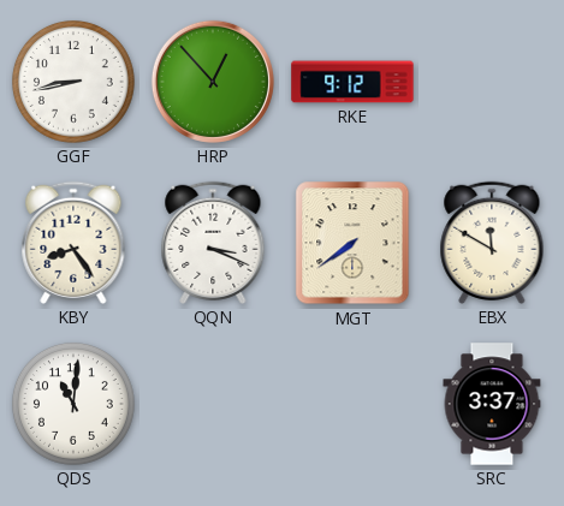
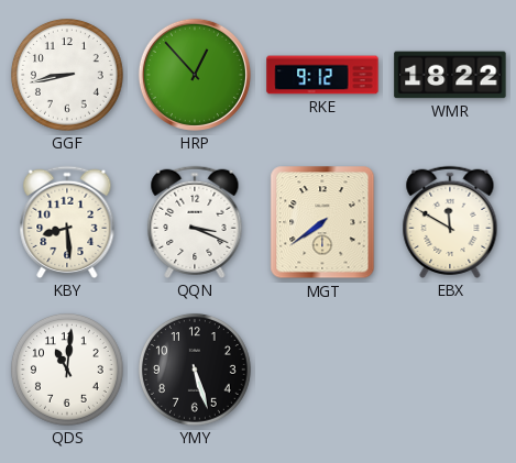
WMR: none -> 18:22 (450, 75)
KBY: 8:24 -> 8:29 (67, 222)
YMY: none -> 5:27 (195, 370)
SRC: 3:37 -> none (492, 404)
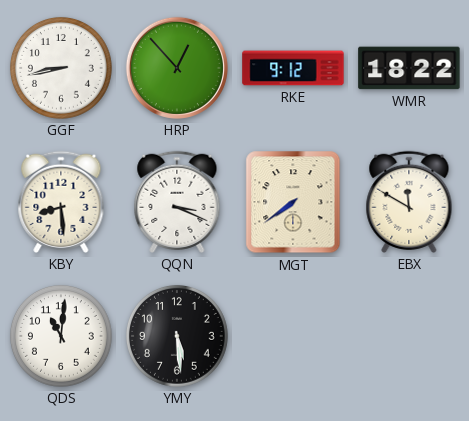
YMY: 5:27 -> 5:29 (177, 336)
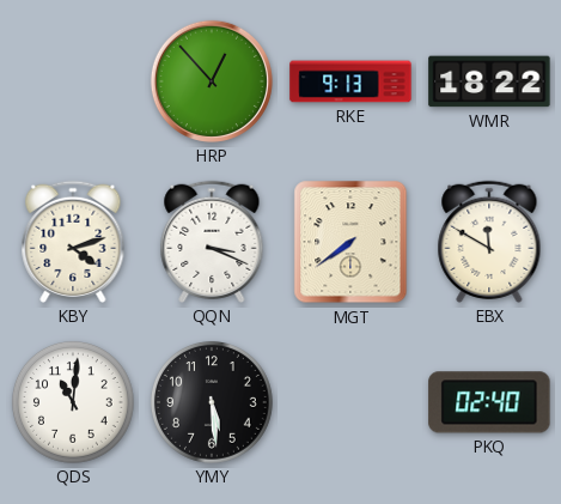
GGF: 8:43 -> none (61, 68)
RKE: 9:12 -> 9:13 (350, 81)
KBY: 8:29 -> 4:12 (73, 242)
PKQ: none -> 02:40 (489, 402)
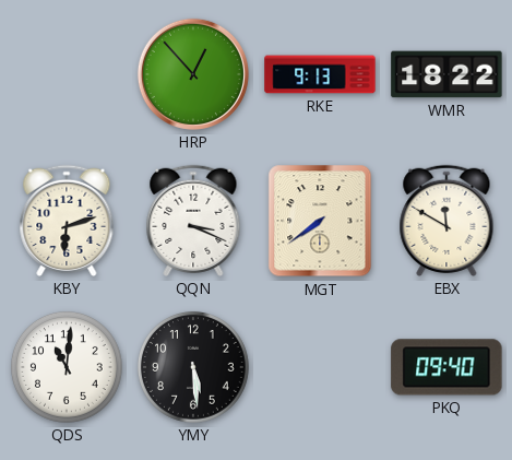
KBY: 4:12 -> 6:12 (67, 221)
PKQ: 02:40 -> 09:40 (446, 367)
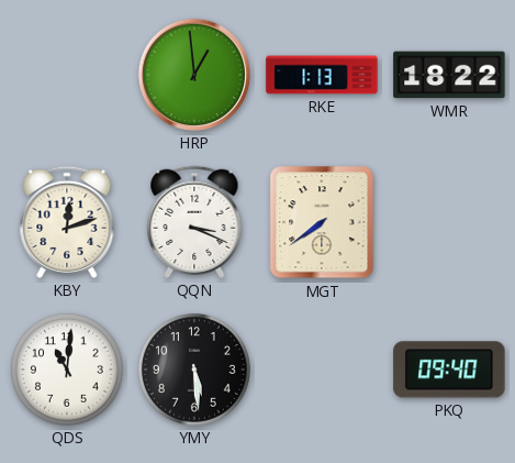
HRP: 12:53 -> 12:59 (194, 75)
RKE: 9:13 -> 1:13 (322, 75)
KBY: 6:12 -> 12:12 (67, 222)
EBX: 11:50 -> none (446, 221)
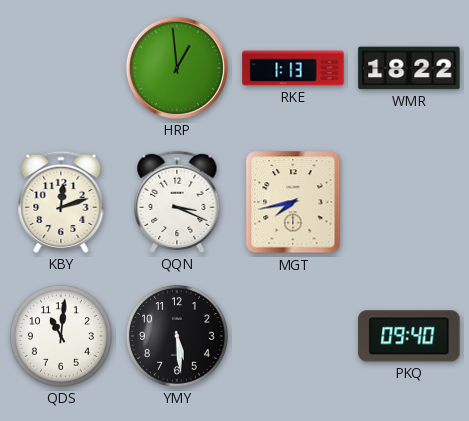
MGT: 7:39 -> 7:43 (293, 202)
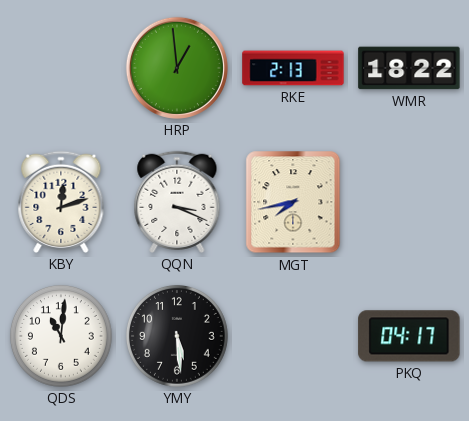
RKE: 1:13 -> 2:13 (293, 68)
PKQ: 09:40 -> 04:17 (409, 336)
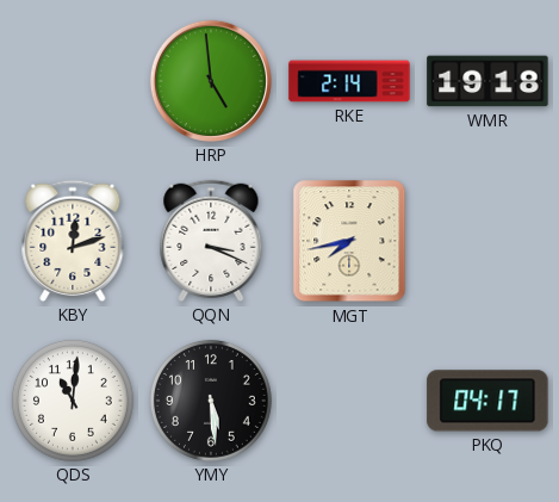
HRP: 12:59 -> 4:59 (211, 81)
RKE: 2:13 -> 2:14 (349, 81)
WMR: 18:22 -> 19:18 (487, 81)
